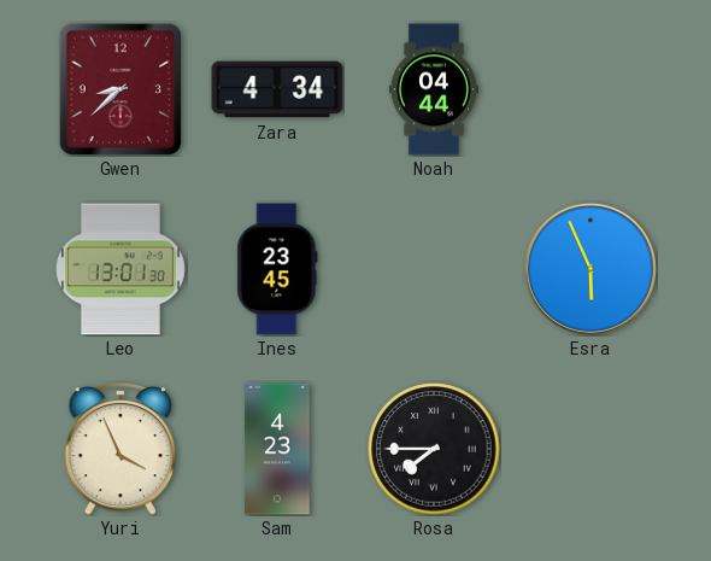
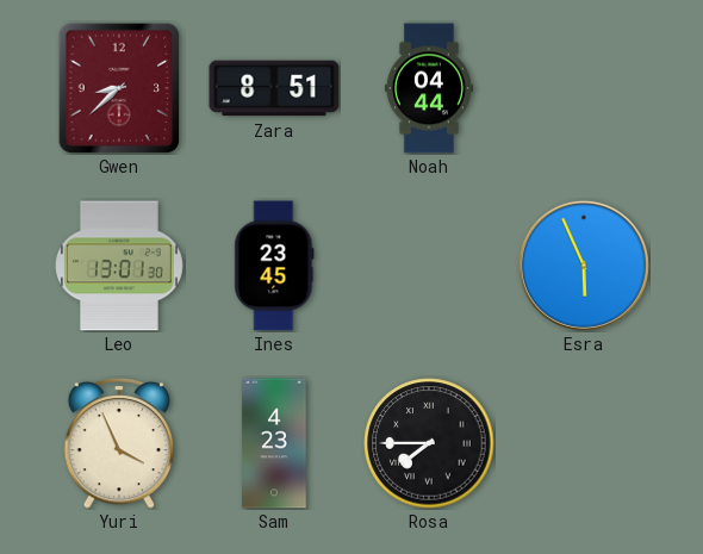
Zara: 4:34 -> 8:51 (274, 88)
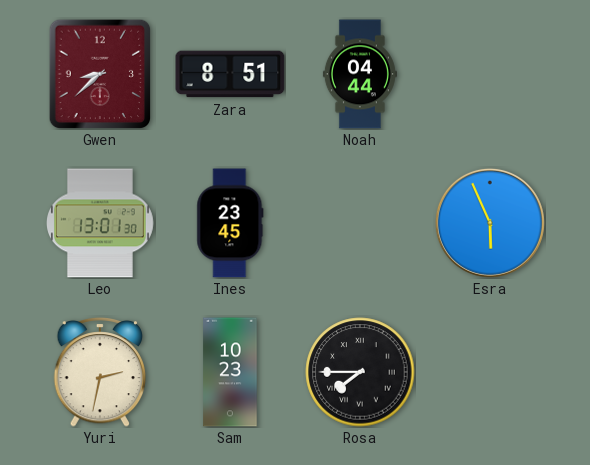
Yuri: 3:56 -> 2:32 (100, 372)
Sam: 4:23 -> 10:23 (230, 372)
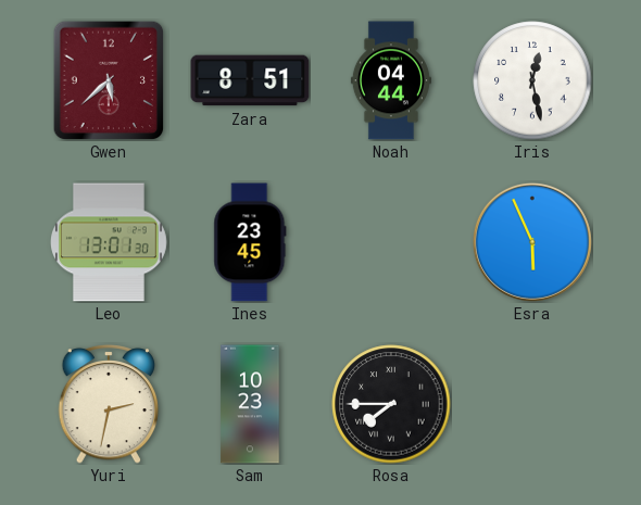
Gwen: 8:38 -> 5:38 (109, 80)
Iris: none -> 12:28 (532, 80)
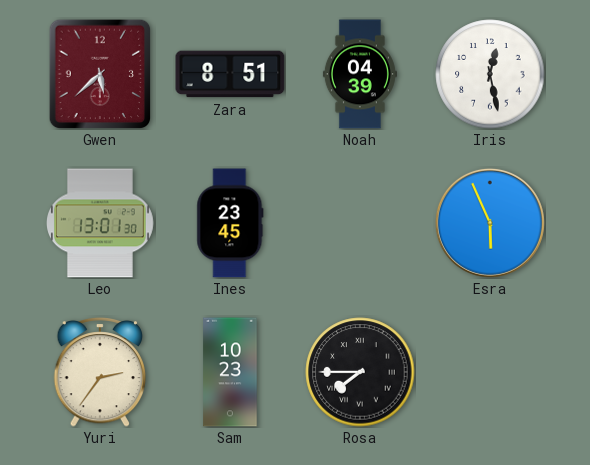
Noah: 04:44 -> 04:39 (360, 74)
Yuri: 2:32 -> 2:36 (100, 372)
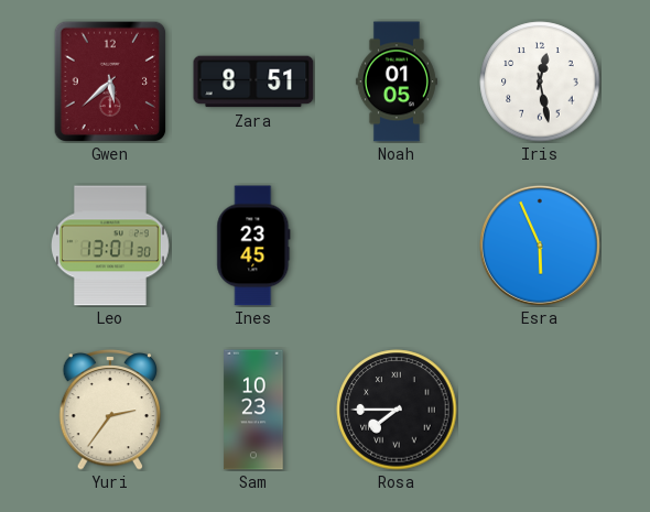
Noah: 04:39 -> 01:05 (397, 81)
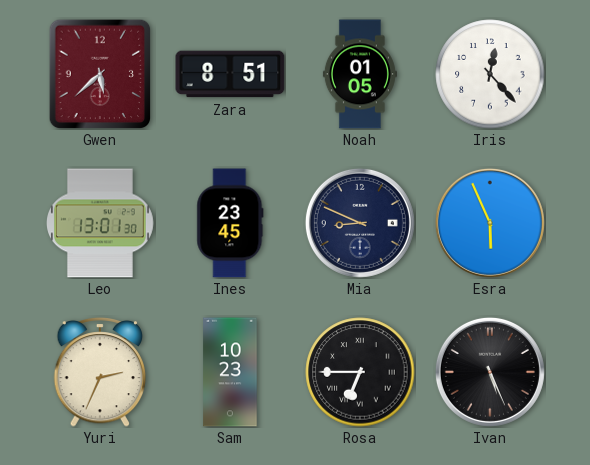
Iris: 12:28 -> 12:23 (490, 74)
Mia: none -> 8:49 (360, 223)
Yuri: 2:36 -> 2:34 (100, 372)
Rosa: 7:45 -> 6:45 (360, 372)
Ivan: none -> 5:26 (490, 372)
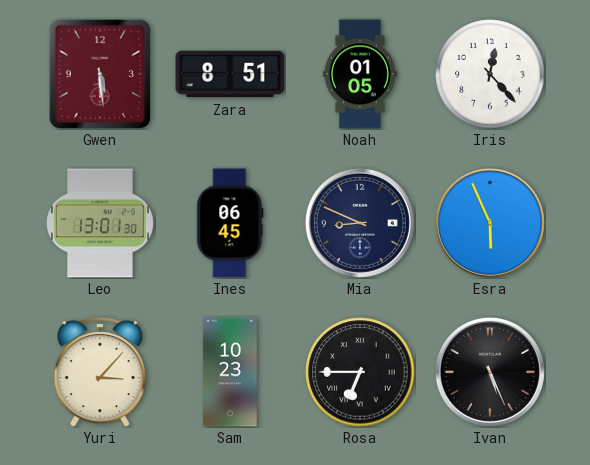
Gwen: 5:38 -> 5:29 (100, 74)
Ines: 23:45 -> 06:45 (230, 223)
Yuri: 2:34 -> 3:07 (100, 372)
